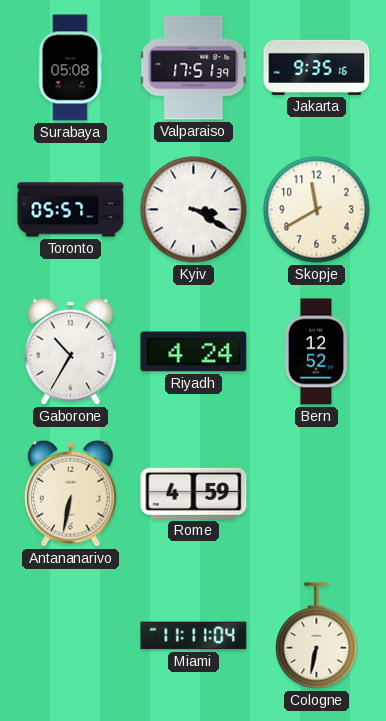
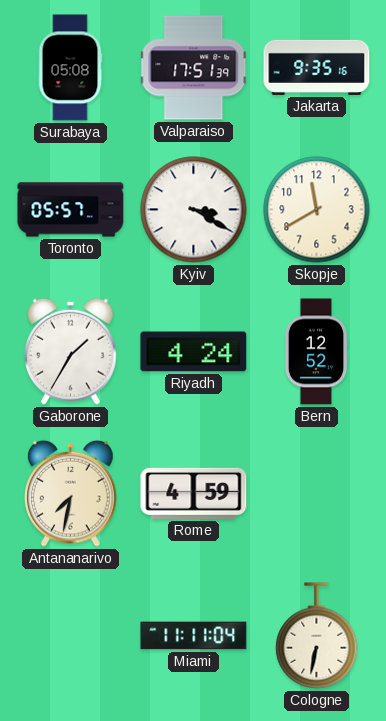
Gaborone: 10:35 -> 1:35 (71, 351)
Antananarivo: 6:32 -> 7:32 (71, 493)
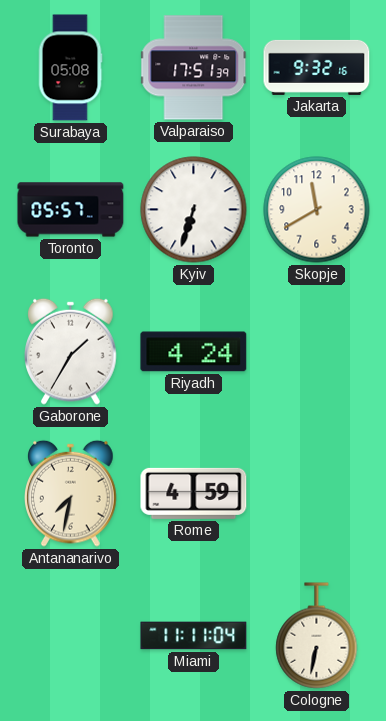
Jakarta: 9:35 -> 9:32 (317, 67)
Kyiv: 3:20 -> 6:33 (194, 210)
Bern: 12:52 -> none (315, 352)
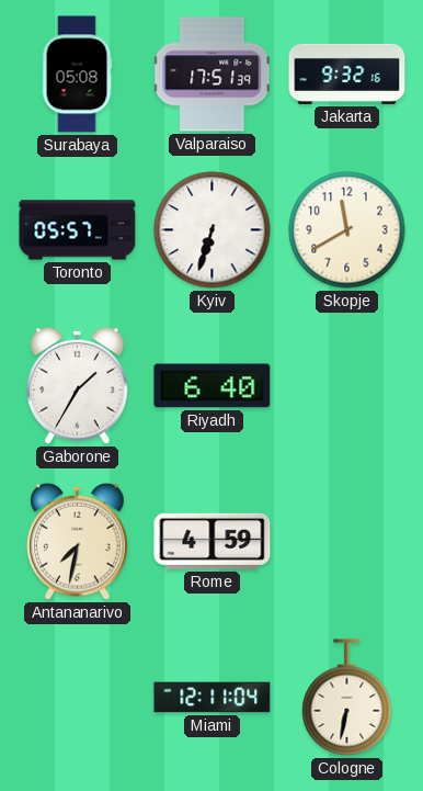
Riyadh: 4:24 -> 6:40 (213, 386)
Miami: 11:11 -> 12:11 (213, 698)
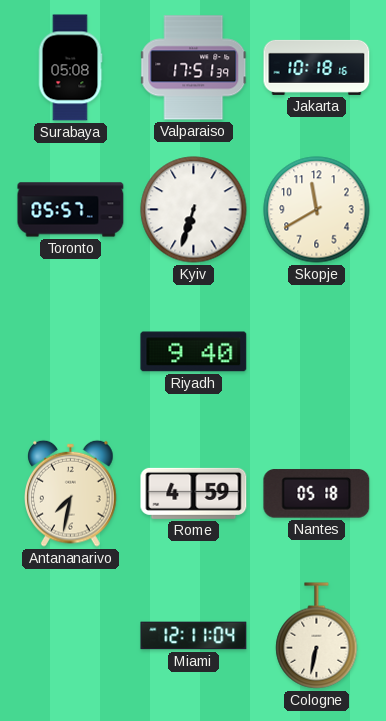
Jakarta: 9:32 -> 10:18 (317, 67)
Gaborone: 1:35 -> none (78, 385)
Riyadh: 6:40 -> 9:40 (194, 352)
Nantes: none -> 05:18 (317, 494)
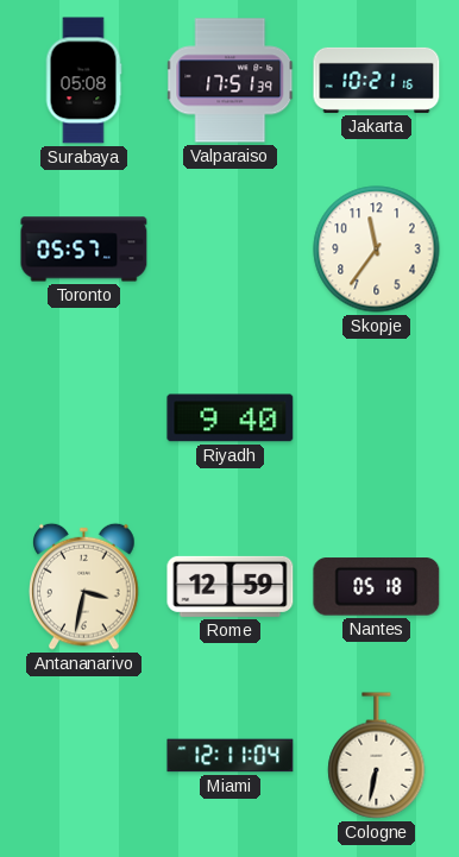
Jakarta: 10:18 -> 10:21 (377, 80)
Kyiv: 6:33 -> none (194, 210)
Skopje: 11:40 -> 11:36 (377, 250)
Antananarivo: 7:32 -> 3:32 (84, 586)
Rome: 4:59 -> 12:59 (231, 586)
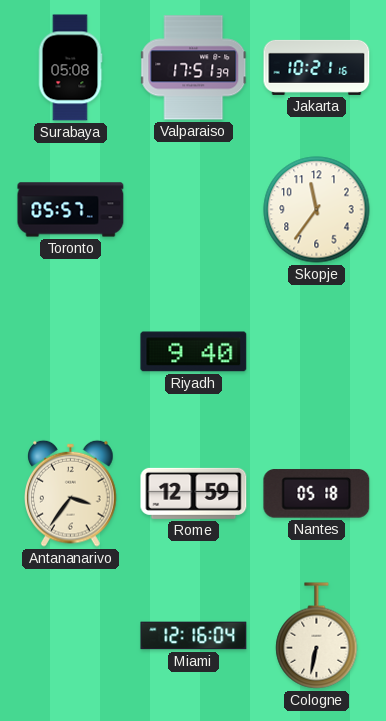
Antananarivo: 3:32 -> 3:36 (71, 493)
Miami: 12:11 -> 12:16 (194, 636)
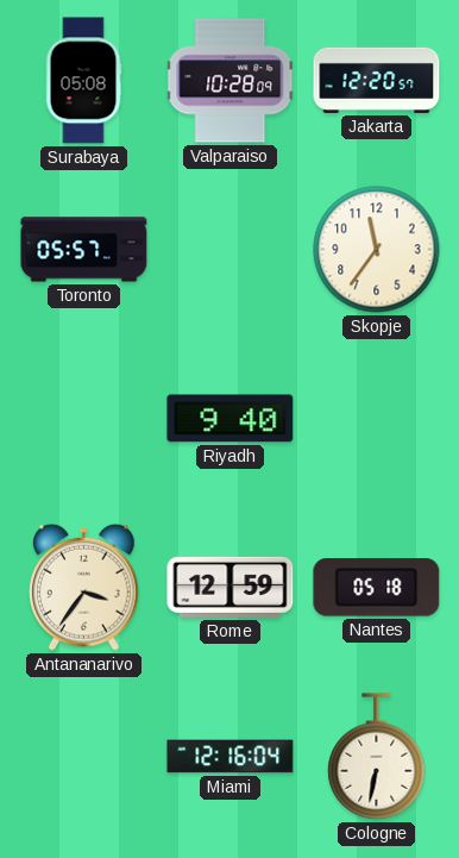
Valparaiso: 17:51 -> 10:28 (231, 81)
Jakarta: 10:21 -> 12:20 (377, 80)
